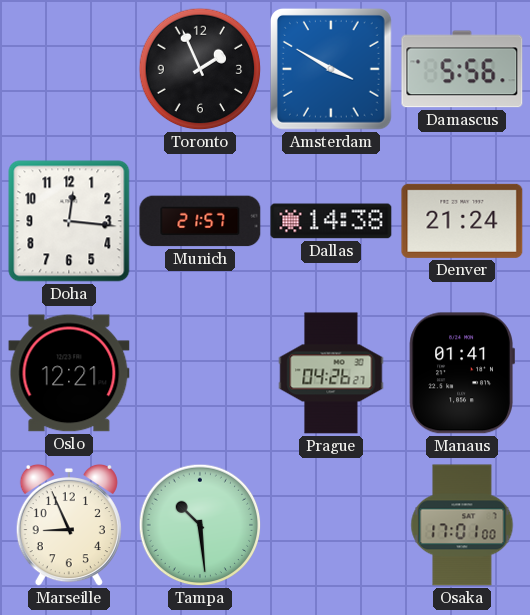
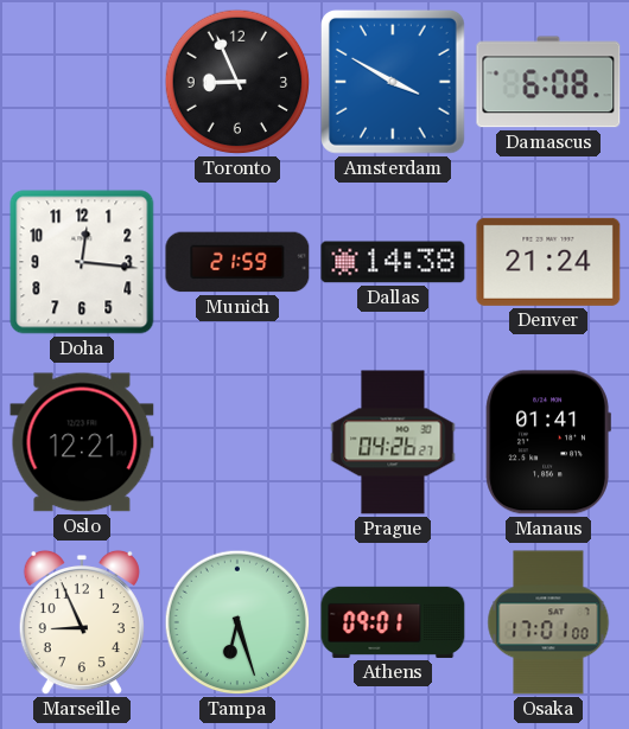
Toronto: 1:56 -> 8:56 (237, 82)
Damascus: 5:56 -> 6:08 (548, 82)
Munich: 21:57 -> 21:59 (237, 262)
Tampa: 10:29 -> 6:27 (237, 622)
Athens: none -> 09:01 (393, 622)
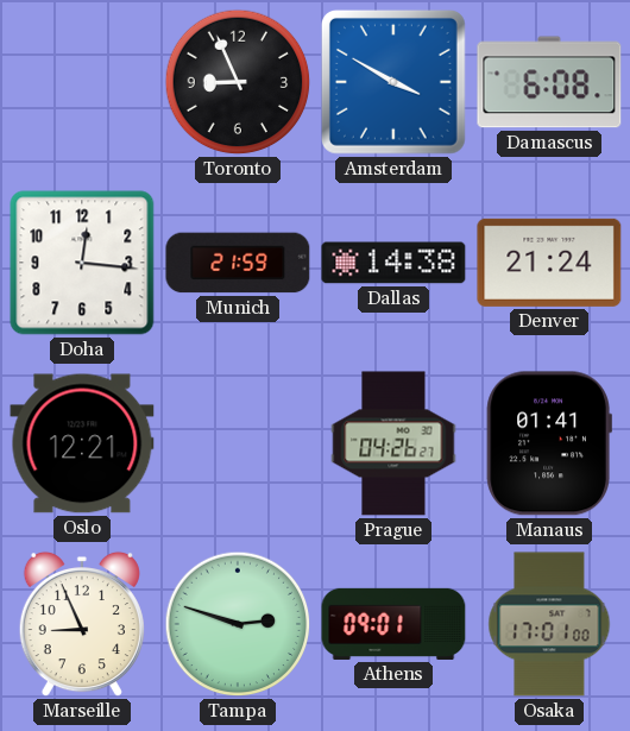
Tampa: 6:27 -> 2:48 (238, 624)
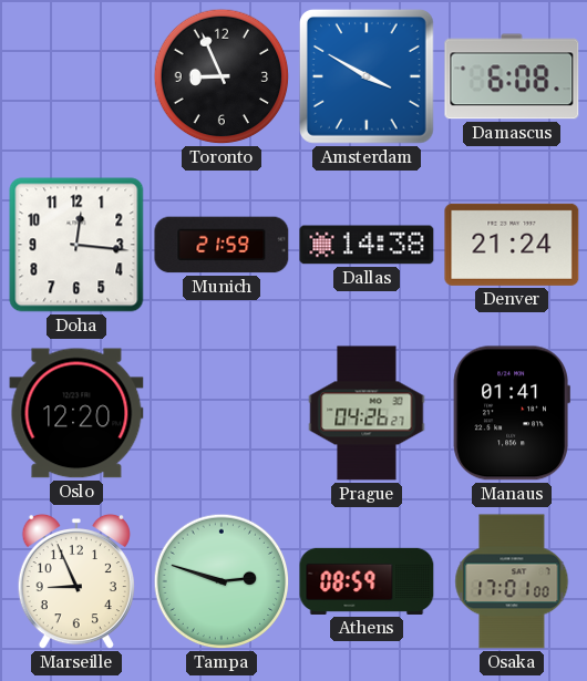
Oslo: 12:21 -> 12:20 (76, 413)
Athens: 09:01 -> 08:59 (367, 581)
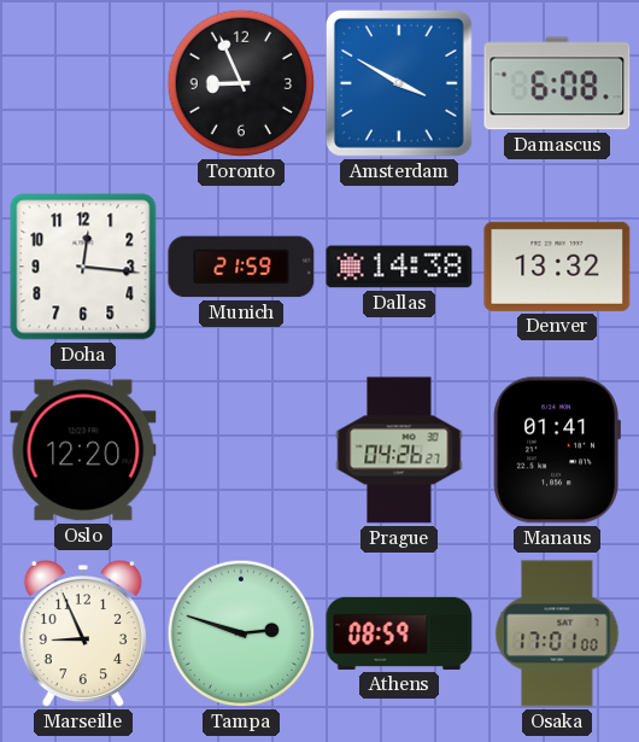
Denver: 21:24 -> 13:32 (557, 267)
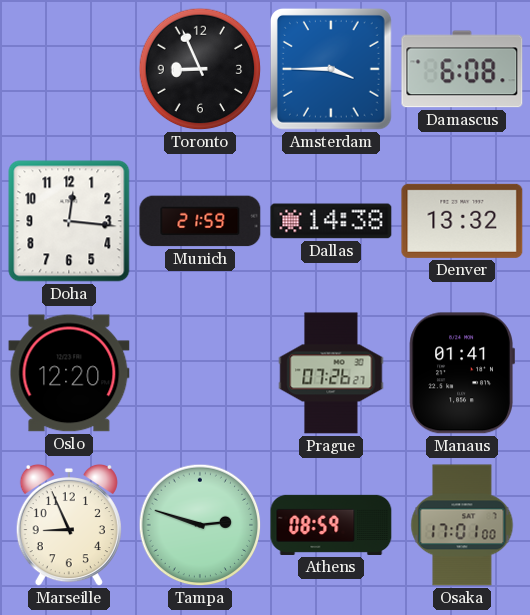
Amsterdam: 3:50 -> 3:45 (331, 69)
Prague: 04:26 -> 07:26 (331, 373)
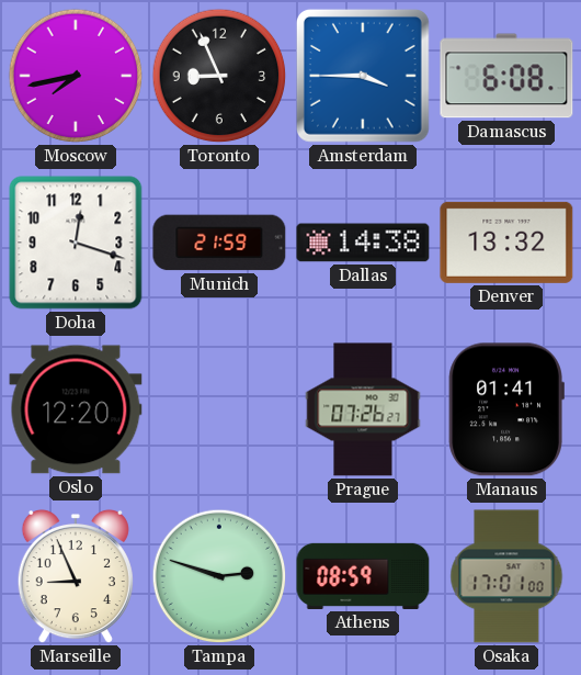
Moscow: none -> 7:43 (76, 76)
Doha: 12:16 -> 12:18 (76, 243)
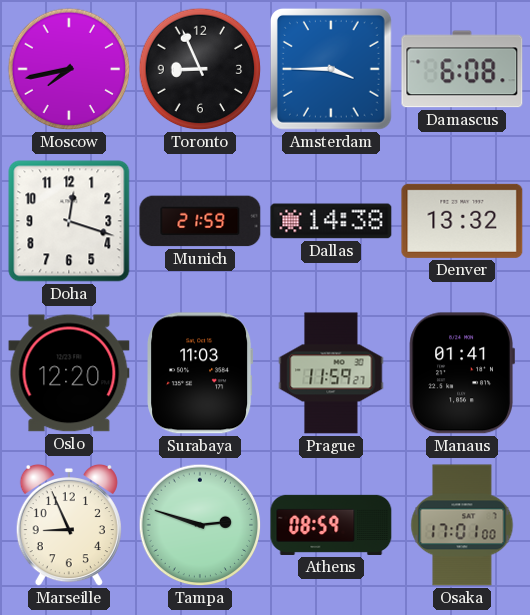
Surabaya: none -> 11:03 (201, 373)
Prague: 07:26 -> 11:59 (331, 373)
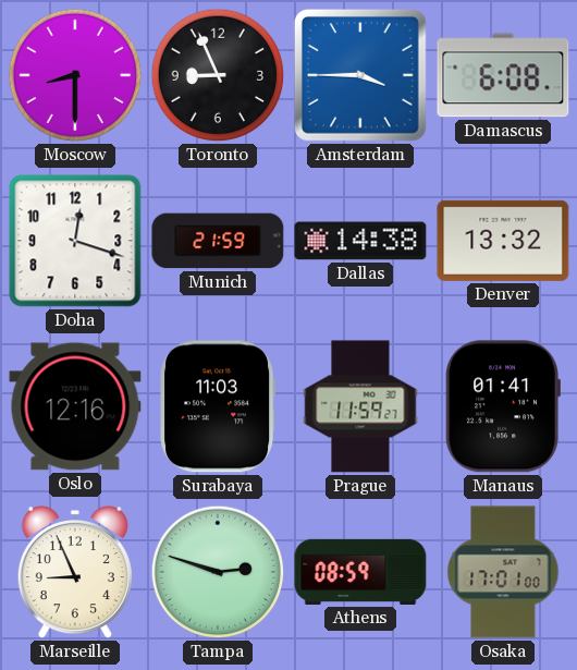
Moscow: 7:43 -> 8:30 (75, 75)
Oslo: 12:20 -> 12:16 (75, 406)
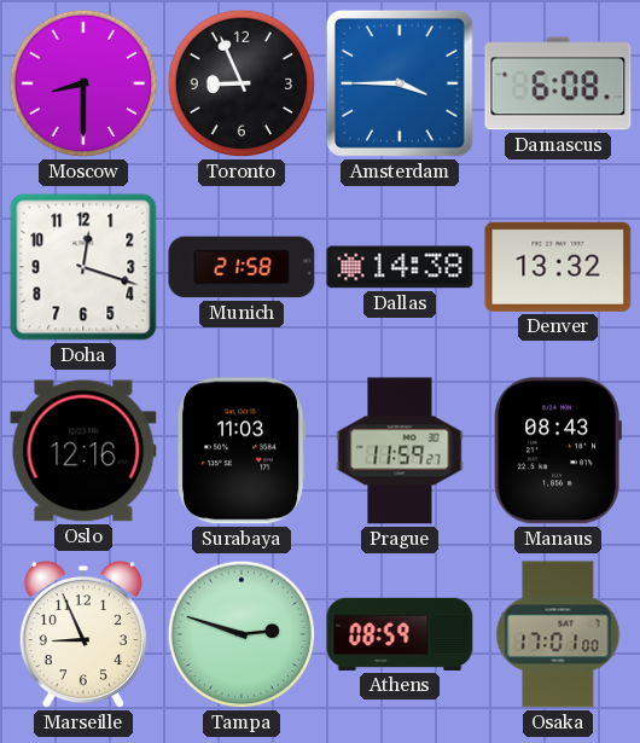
Munich: 21:59 -> 21:58 (242, 267)
Manaus: 01:41 -> 08:43 (558, 451)
